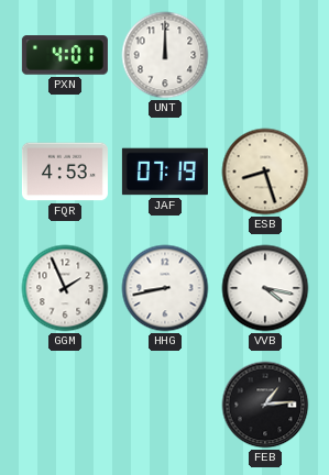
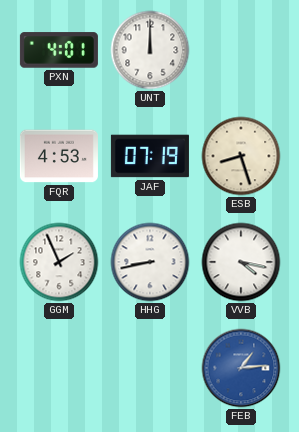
FEB dial: black -> blue (241, 368)
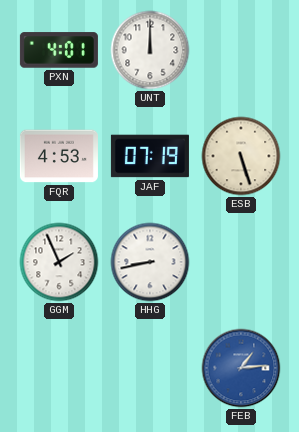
ESB: 8:27 -> 5:27 (241, 156)
VVB: 4:17 -> none (241, 262)
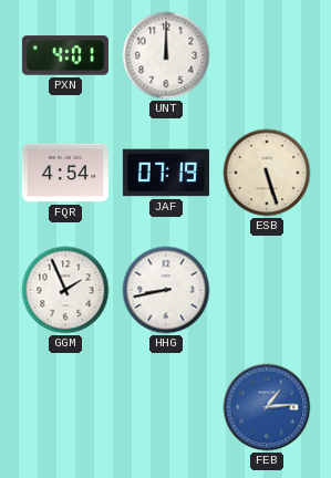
FQR: 4:53 -> 4:54 (65, 173)
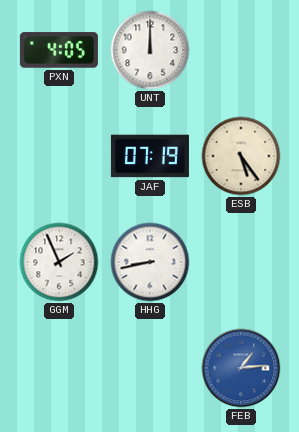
PXN: 4:01 -> 4:05 (59, 50)
FQR: 4:54 -> none (65, 173)
ESB: 5:27 -> 5:24 (241, 156)
